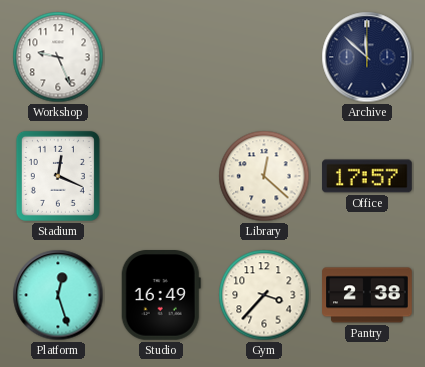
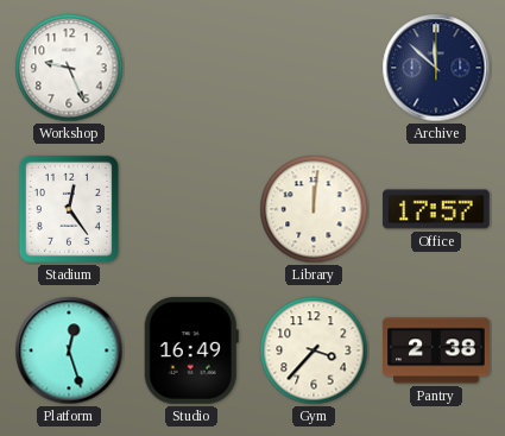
Stadium: 12:19 -> 12:24 (69, 209)
Library: 12:22 -> 12:01 (314, 209)
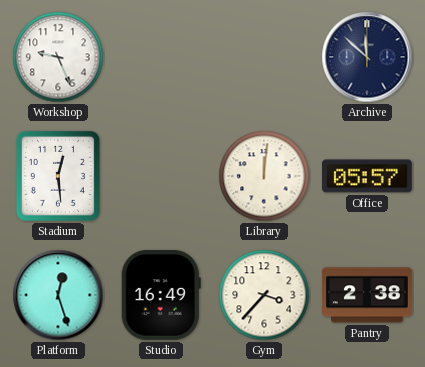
Stadium: 12:24 -> 12:29 (58, 176)
Office: 17:57 -> 05:57 (367, 176)
